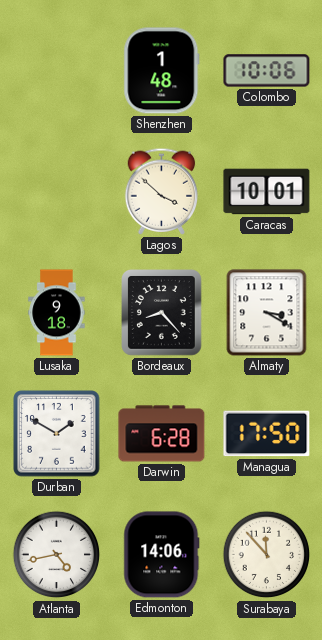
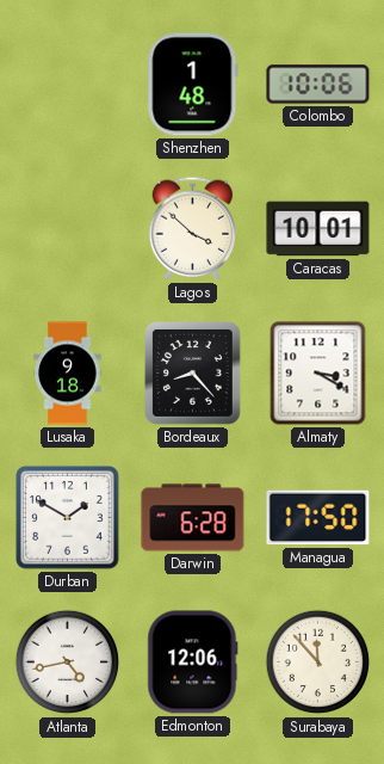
Edmonton: 14:06 -> 12:06 (193, 663)
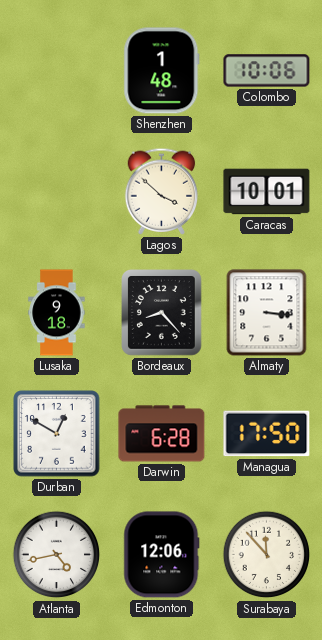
Almaty: 3:20 -> 3:16 (267, 313)
Durban: 1:50 -> 12:50 (57, 434)
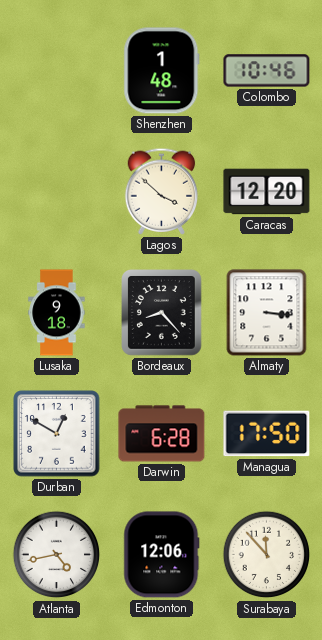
Colombo: 10:06 -> 10:46 (267, 71)
Caracas: 10:01 -> 12:20 (267, 192)
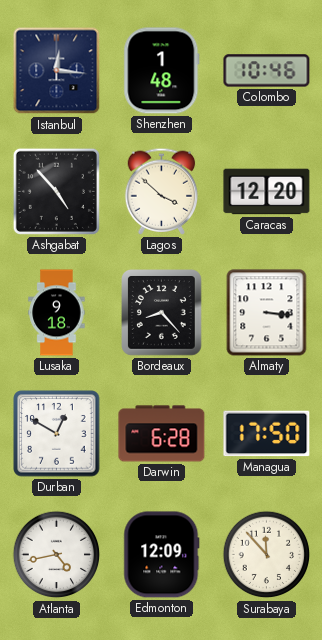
Istanbul: none -> 12:16 (57, 71)
Ashgabat: none -> 4:53 (56, 191)
Edmonton: 12:06 -> 12:09 (162, 555)
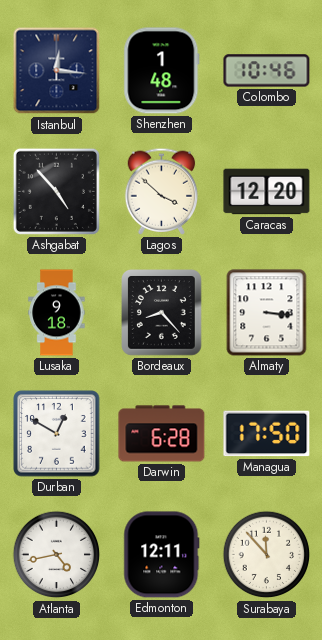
Edmonton: 12:09 -> 12:11 (162, 555)
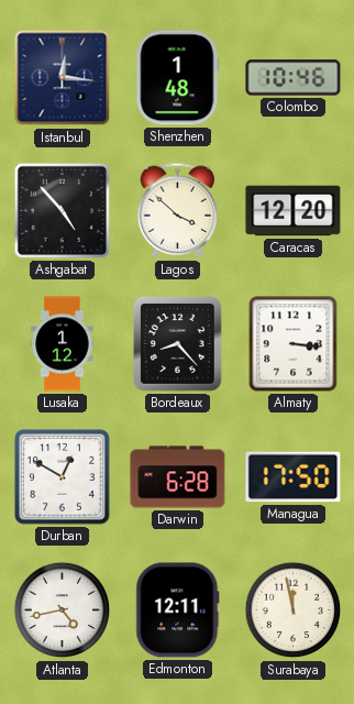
Lusaka: 9:18 -> 1:12 (63, 344)
Surabaya: 11:53 -> 11:58 (294, 610)
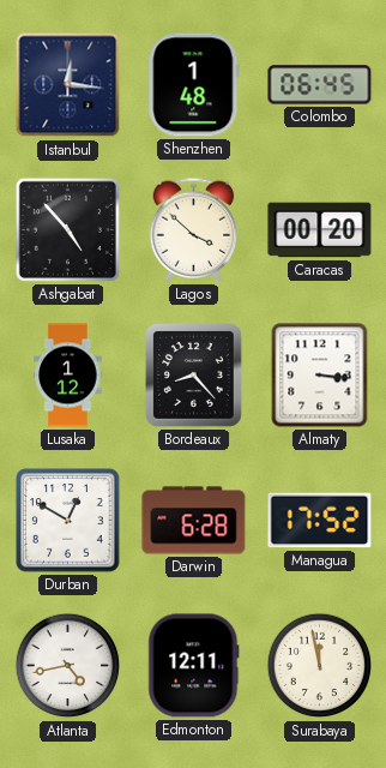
Colombo: 10:46 -> 06:45 (320, 85)
Caracas: 12:20 -> 00:20 (320, 230)
Managua: 17:50 -> 17:52 (320, 521)
